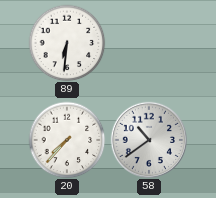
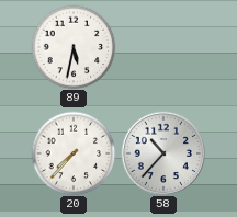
89: 6:31 -> 5:32 (74, 47)
58: 10:39 -> 10:37 (162, 152)
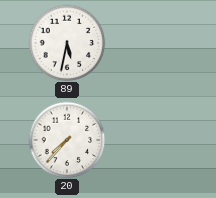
58: 10:37 -> none (162, 152)
